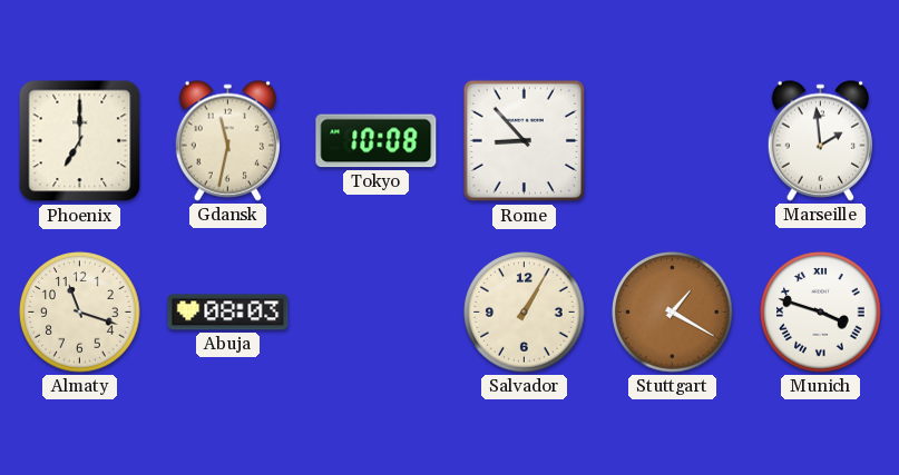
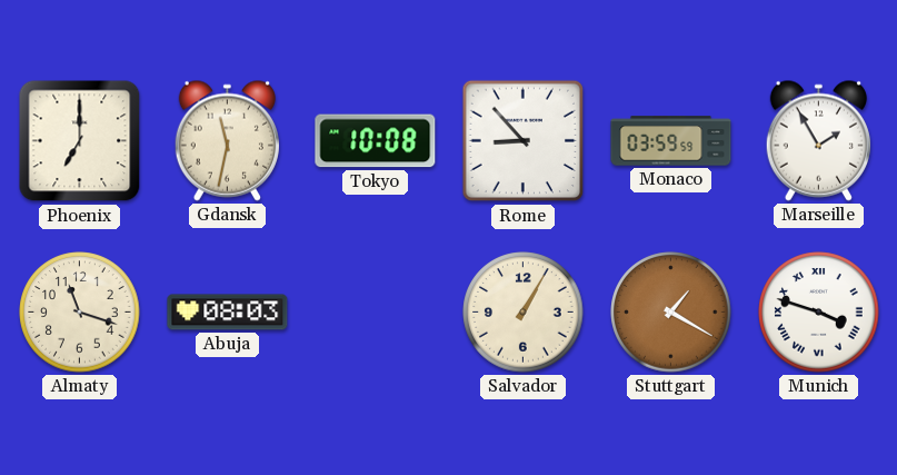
Monaco: none -> 03:59 (671, 141)
Marseille: 1:59 -> 1:55 (818, 140)
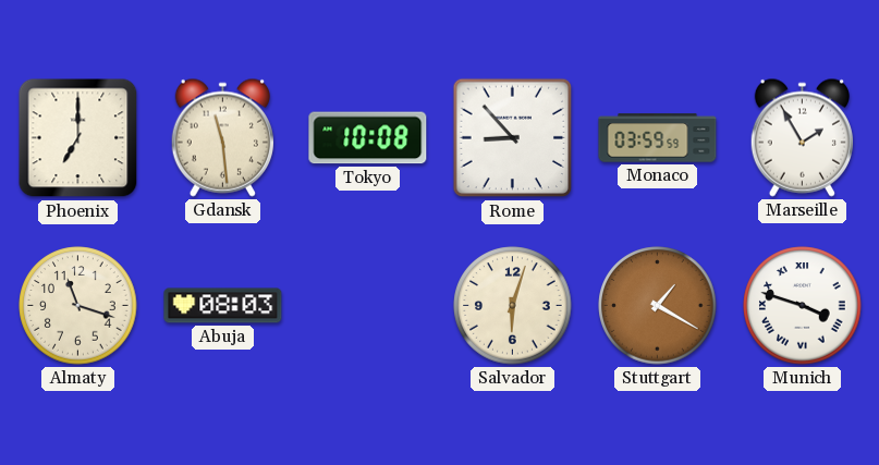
Gdansk: 11:32 -> 11:29 (222, 137)
Salvador: 1:05 -> 6:03 (513, 306)
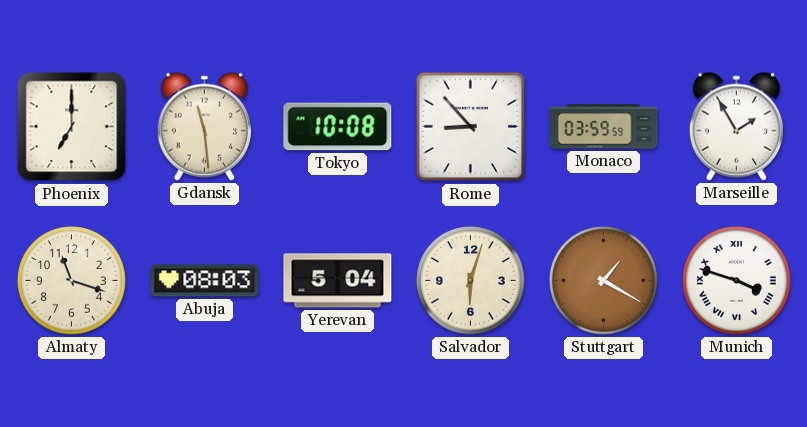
Yerevan: none -> 5:04 (338, 281)
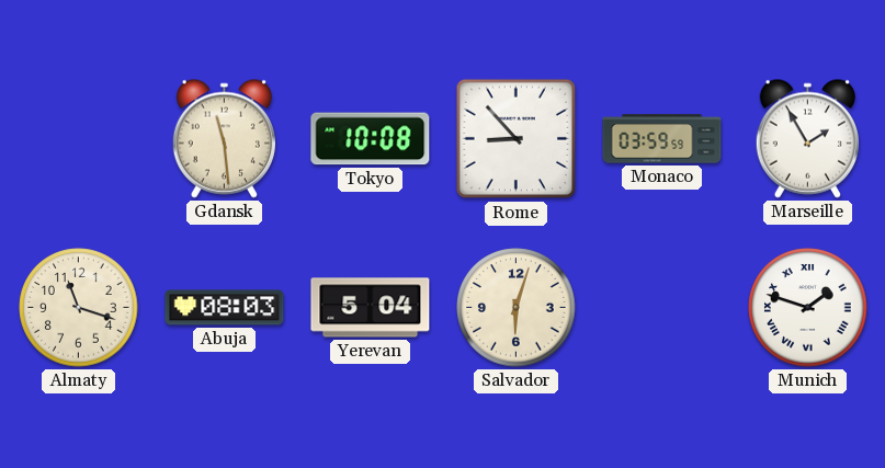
Phoenix: 7:00 -> none (72, 127)
Stuttgart: 1:20 -> none (604, 281)
Munich: 3:48 -> 1:48 (808, 308)
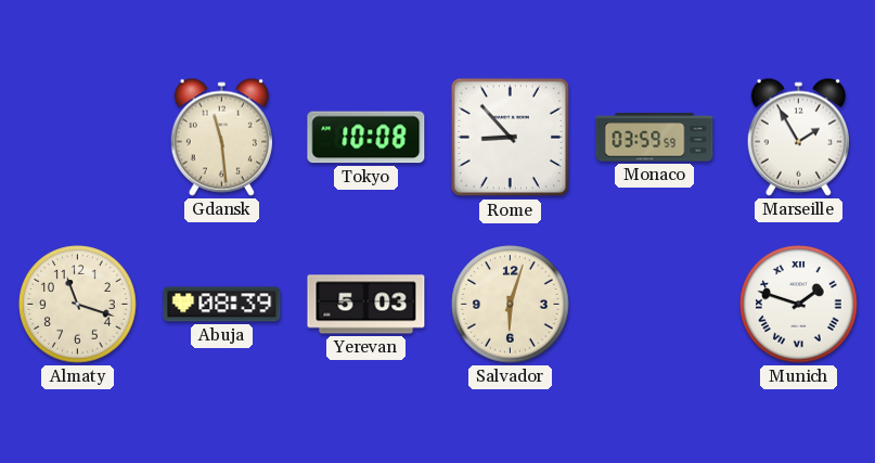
Abuja: 08:03 -> 08:39 (222, 305)
Yerevan: 5:04 -> 5:03 (366, 305)
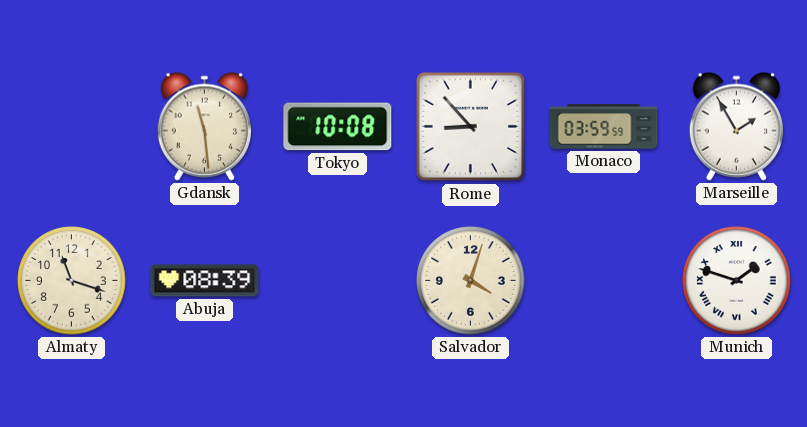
Yerevan: 5:03 -> none (366, 305)
Salvador: 6:03 -> 4:03 (471, 281)
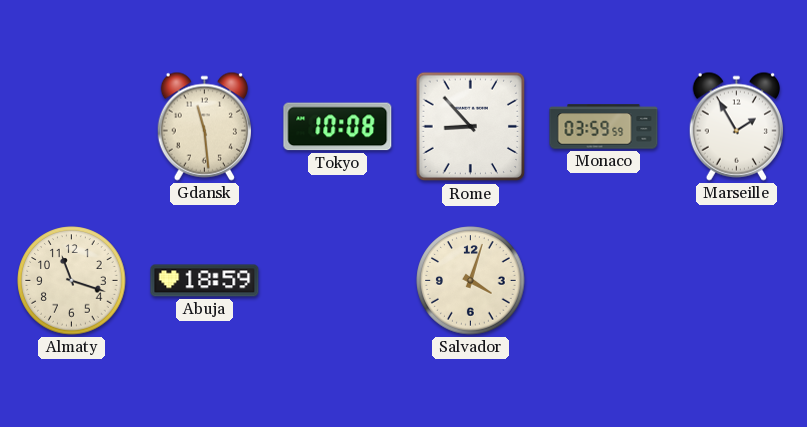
Abuja: 08:39 -> 18:59 (205, 281)
Munich: 1:48 -> none (737, 281)
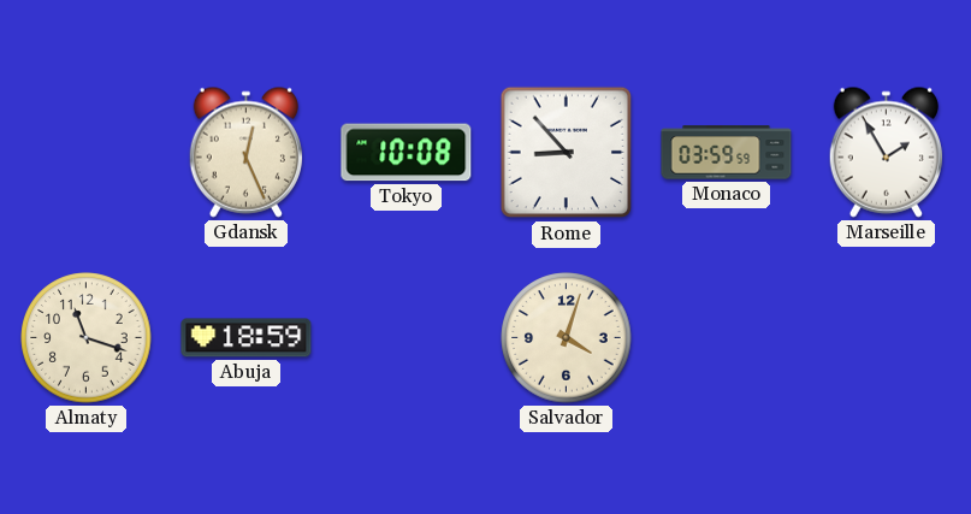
Gdansk: 11:29 -> 12:26 (245, 152)
